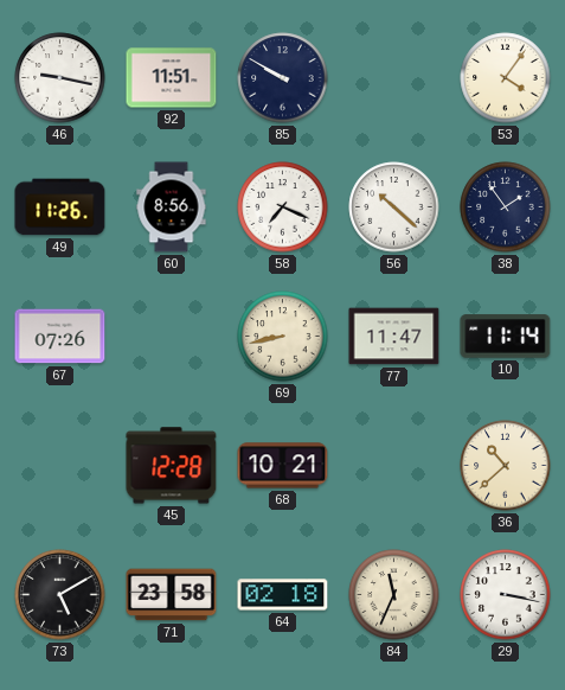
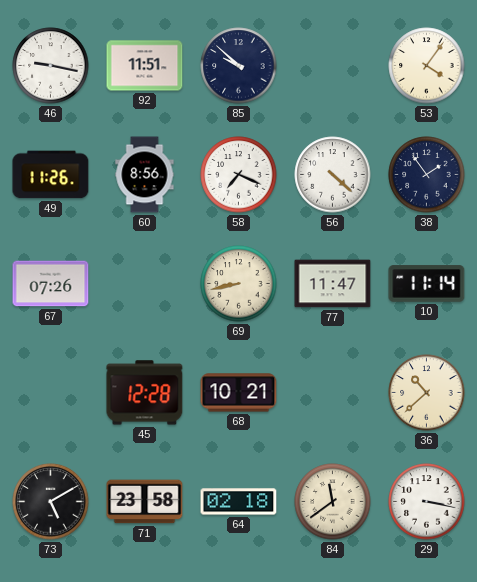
85: 9:50 -> 9:52 (239, 66)
56: 10:22 -> 4:22 (333, 175)
84: 11:34 -> 11:39 (333, 502)
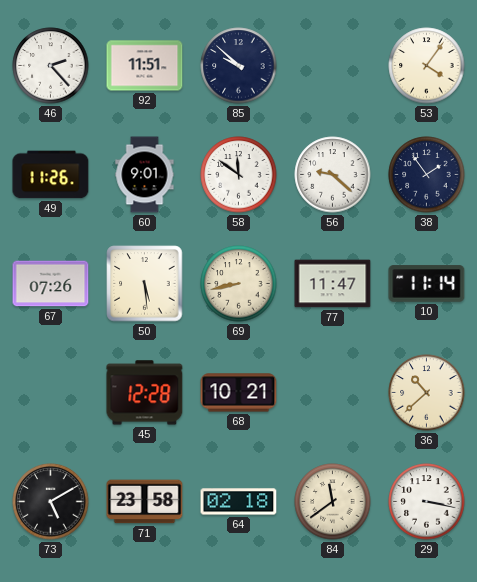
46: 9:17 -> 2:23 (51, 66)
60: 8:56 -> 9:01 (145, 175)
58: 7:19 -> 11:51 (239, 175)
56: 4:22 -> 9:22 (333, 175)
50: none -> 5:29 (145, 284)
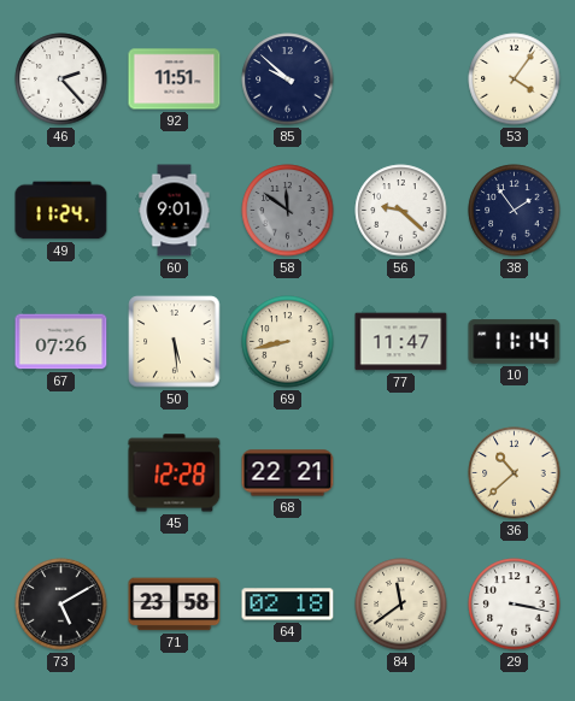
49: 11:26 -> 11:24 (61, 211)
58 dial: white -> grey (288, 211)
68: 10:21 -> 22:21 (288, 473)
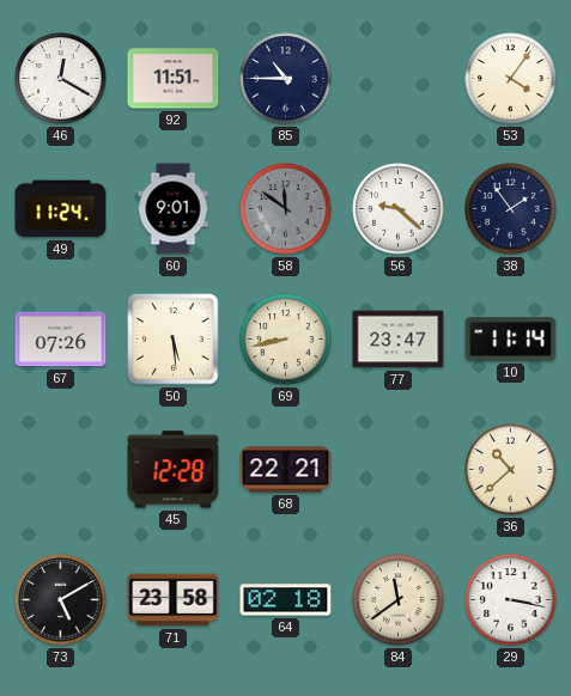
46: 2:23 -> 12:20 (61, 79)
85: 9:52 -> 10:45 (286, 79)
77: 11:47 -> 23:47 (399, 340)
